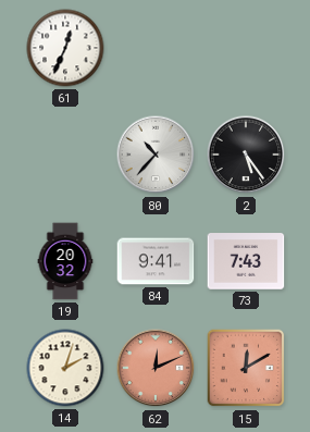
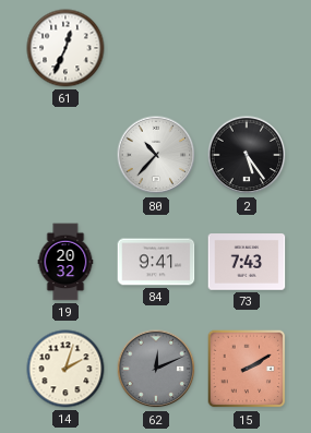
62 dial: salmon -> grey (156, 369)
15: 12:10 -> 2:10 (247, 369)
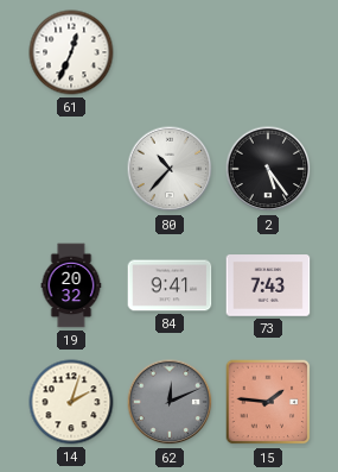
15: 2:10 -> 1:46 (268, 402)
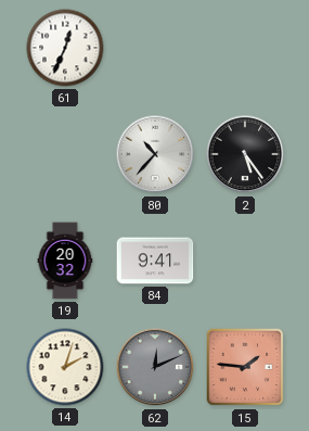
73: 7:43 -> none (268, 285)
